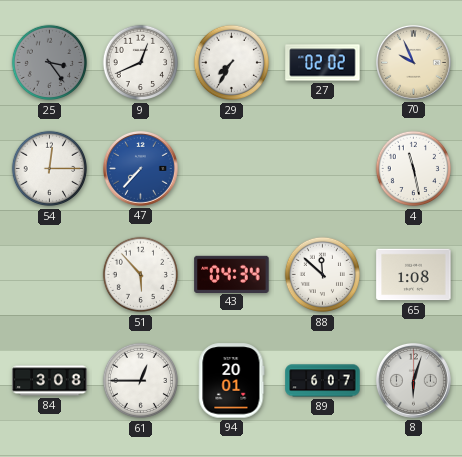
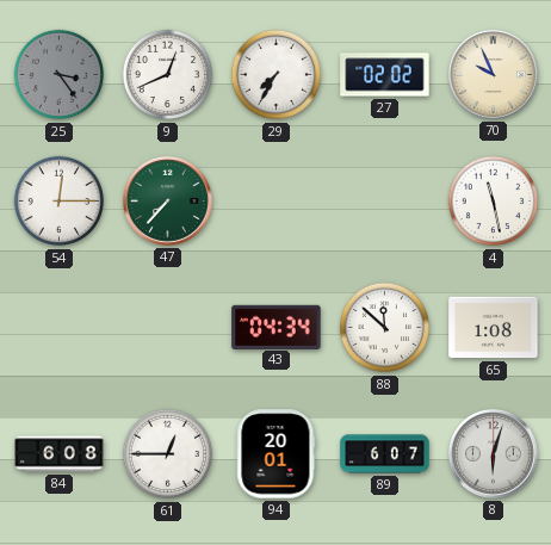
47 dial: blue -> green (167, 200)
51: 5:53 -> none (141, 275)
84: 3:08 -> 6:08 (60, 454)
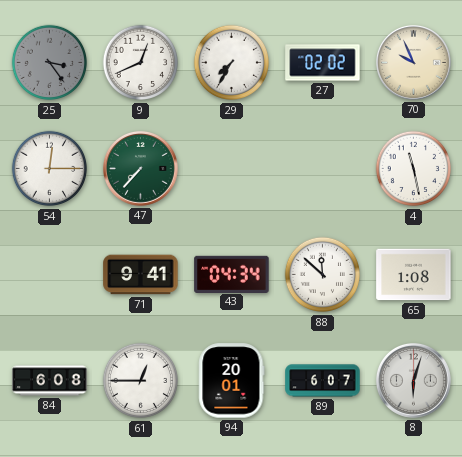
71: none -> 9:41 (141, 275)
